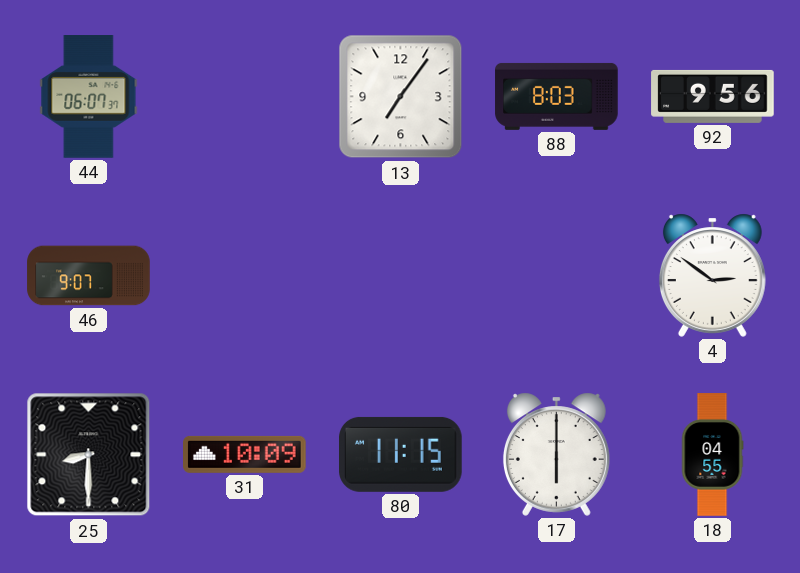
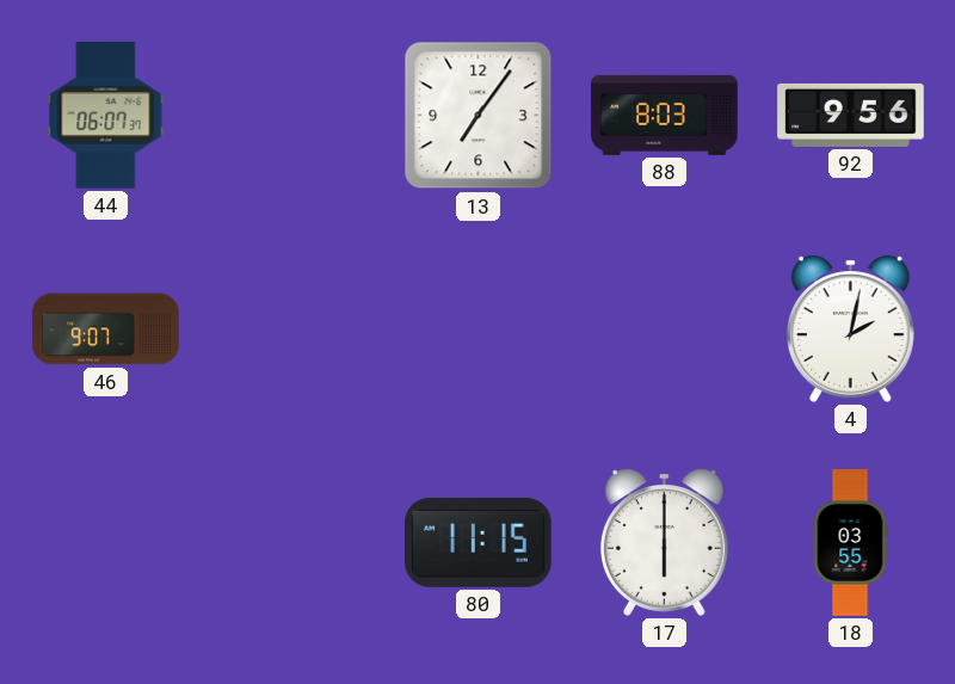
4: 2:51 -> 2:02 (850, 328)
25: 8:30 -> none (89, 455)
31: 10:09 -> none (245, 454)
18: 04:55 -> 03:55 (850, 543)
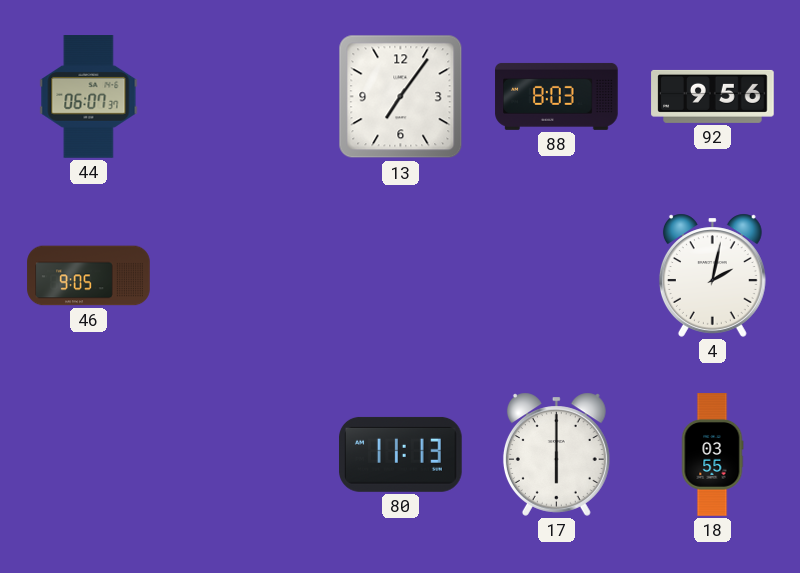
46: 9:07 -> 9:05 (89, 276)
80: 11:15 -> 11:13 (401, 454)
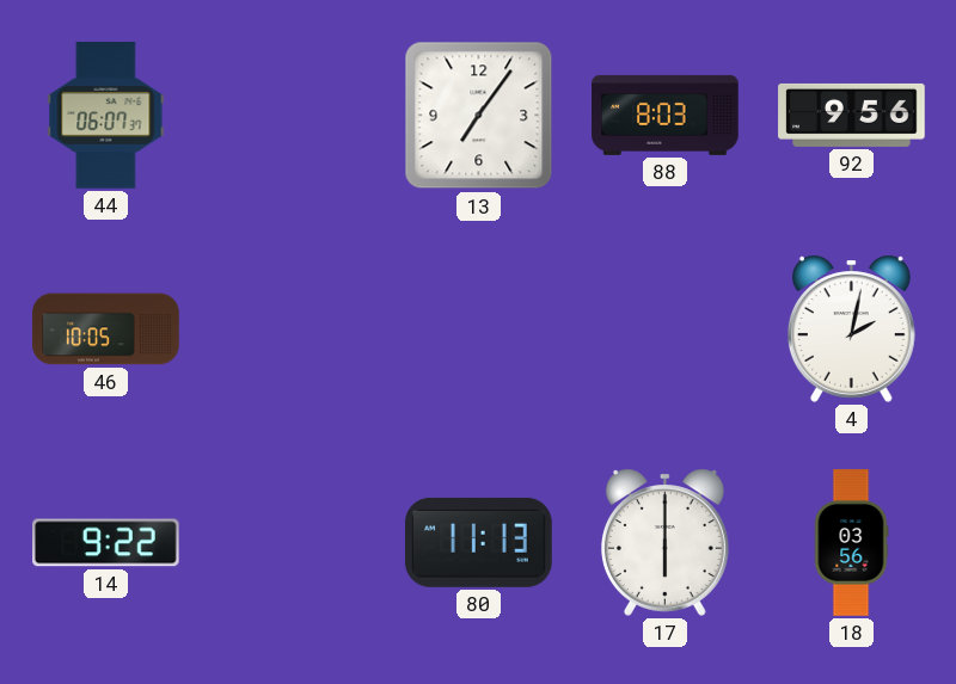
46: 9:05 -> 10:05 (106, 329)
14: none -> 9:22 (106, 543)
18: 03:55 -> 03:56 (851, 543)
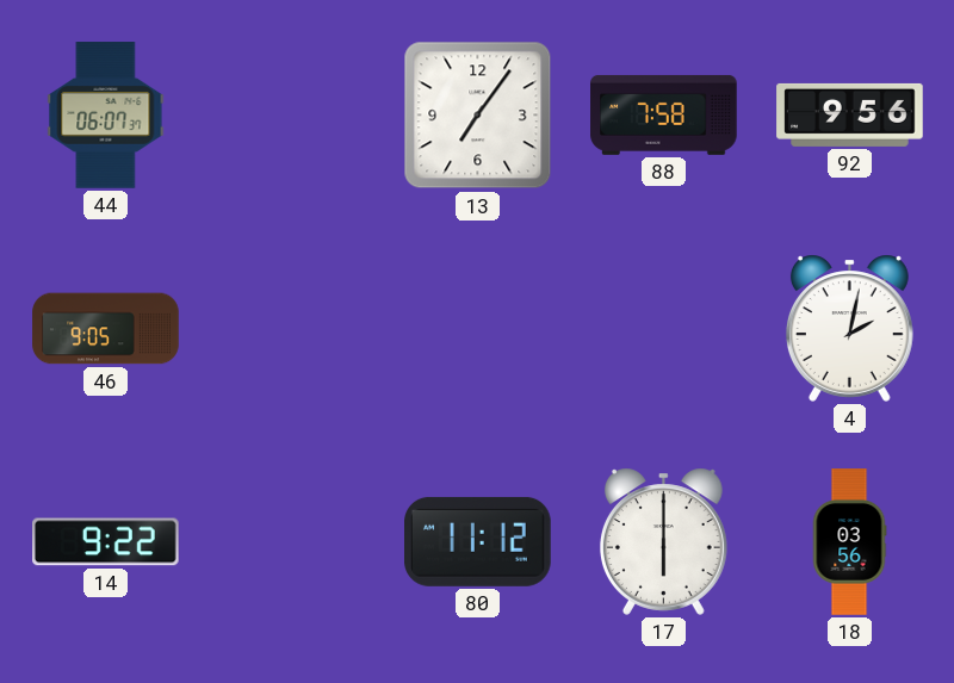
88: 8:03 -> 7:58 (664, 114)
46: 10:05 -> 9:05 (106, 329)
80: 11:13 -> 11:12 (478, 541)
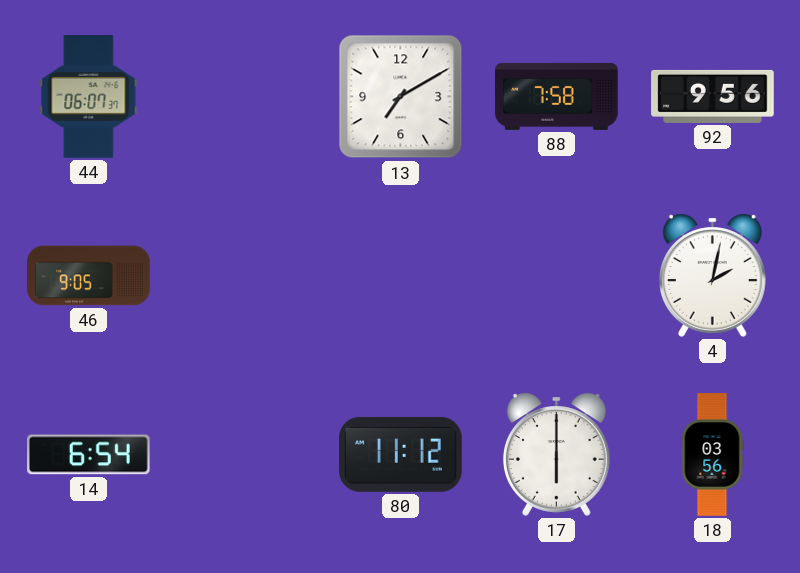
13: 7:06 -> 7:10 (401, 97)
14: 9:22 -> 6:54 (89, 455)
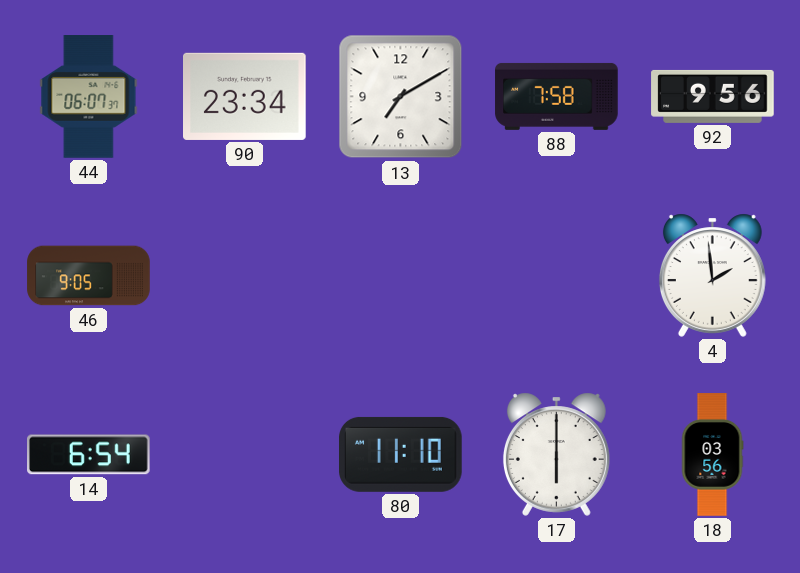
90: none -> 23:34 (245, 96)
4: 2:02 -> 1:59 (712, 275)
80: 11:12 -> 11:10 (401, 454)
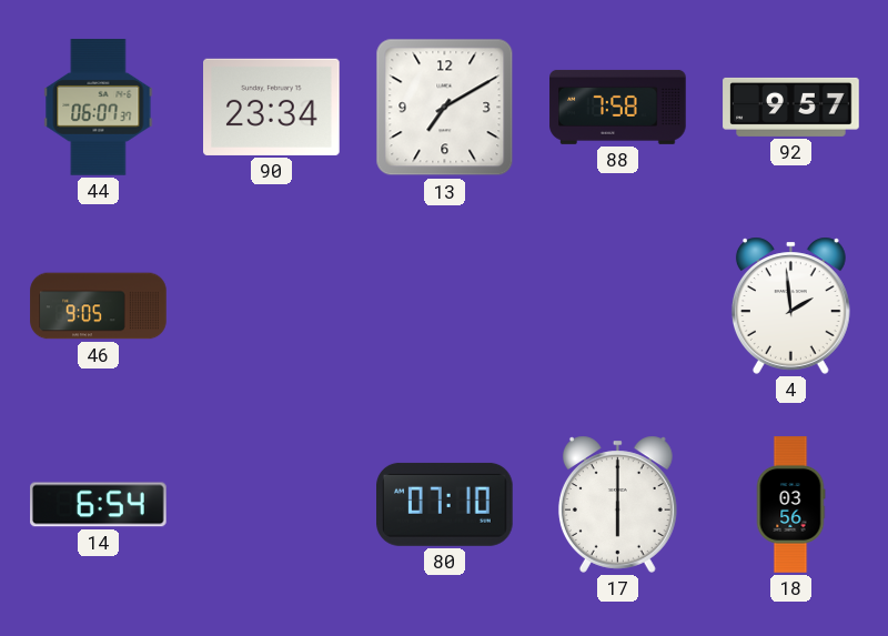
92: 9:56 -> 9:57 (791, 107)
80: 11:10 -> 07:10 (445, 504)
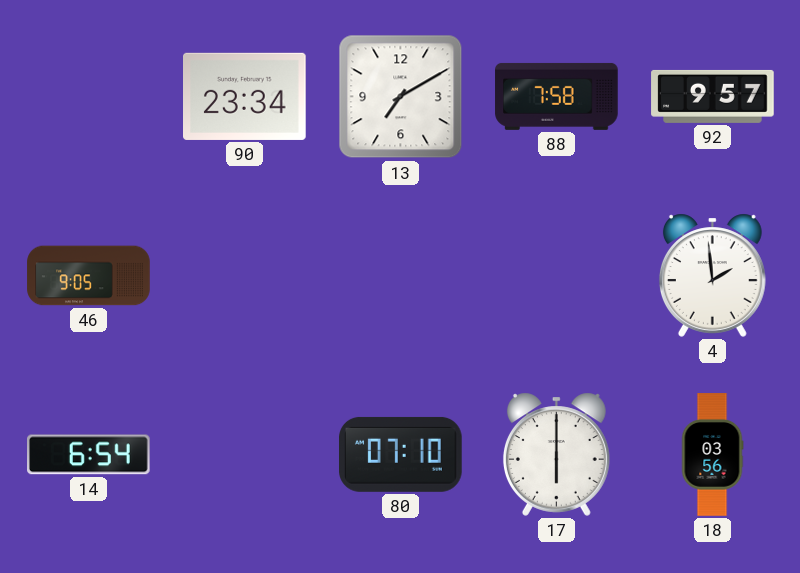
44: 06:07 -> none (99, 108)
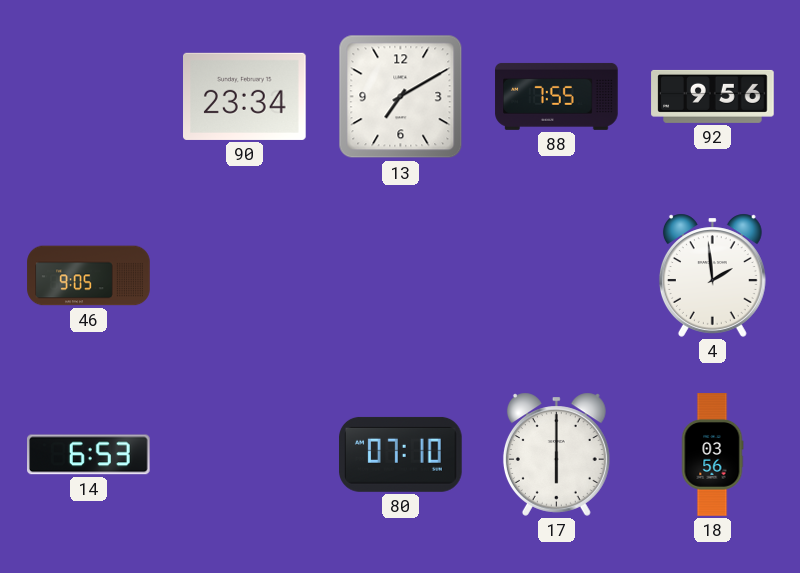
88: 7:58 -> 7:55 (557, 96)
92: 9:57 -> 9:56 (713, 96)
14: 6:54 -> 6:53 (89, 455)
